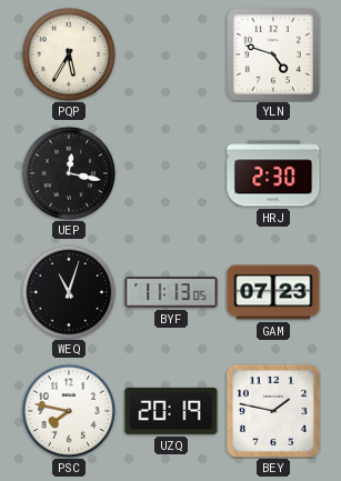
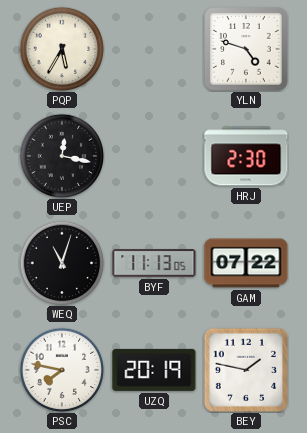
GAM: 07:23 -> 07:22 (246, 263)
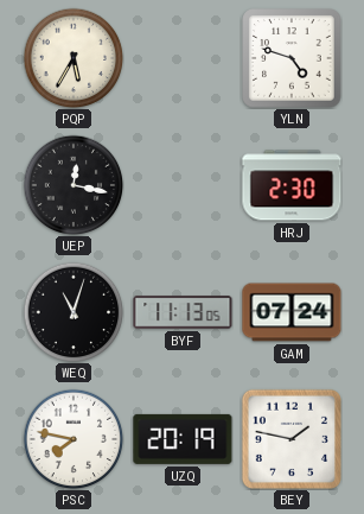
GAM: 07:22 -> 07:24 (292, 312)
